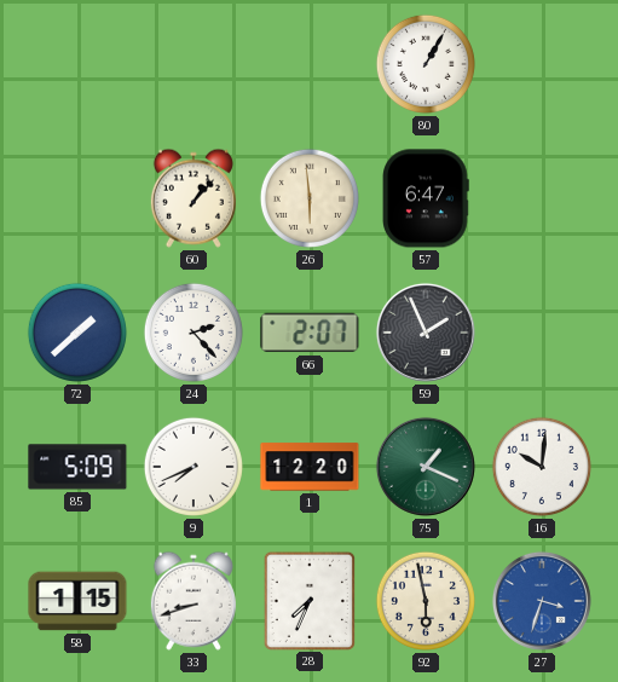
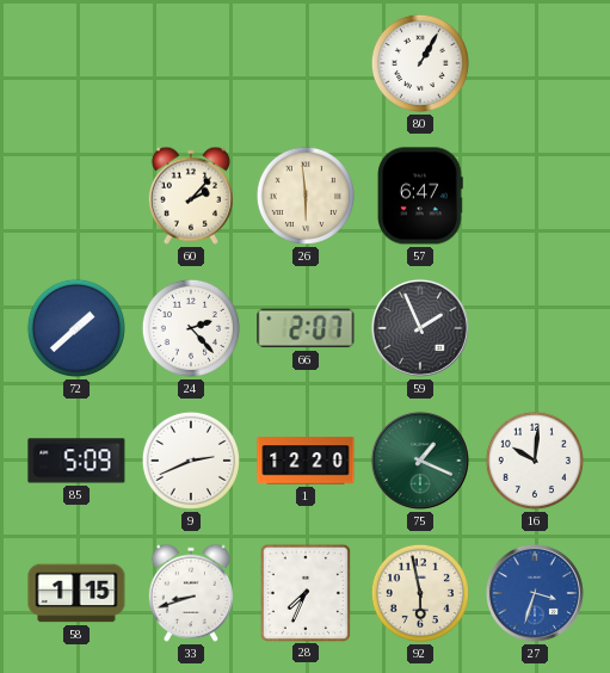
60: 1:07 -> 2:07 (191, 196)
9: 7:41 -> 2:41 (191, 461)
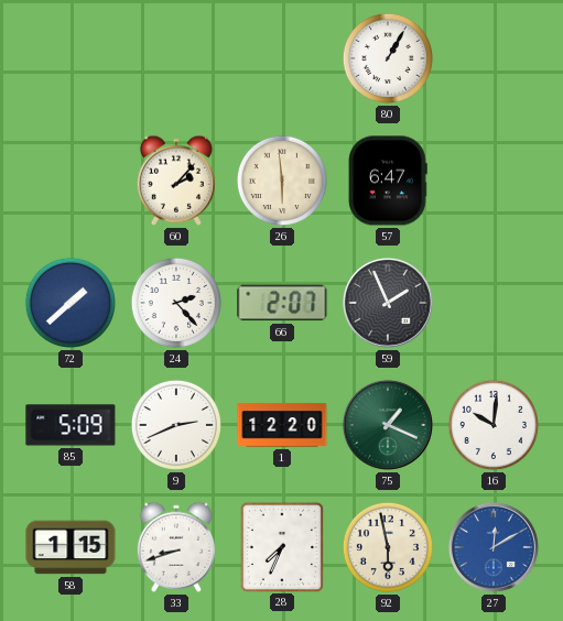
27: 3:33 -> 12:10 (494, 547)
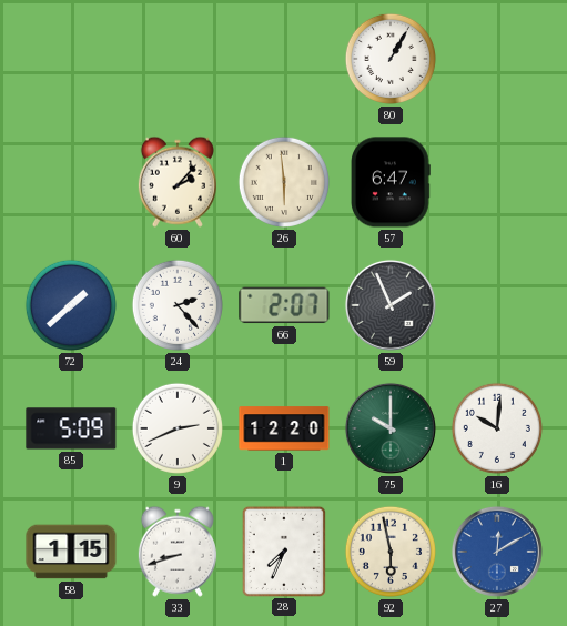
75: 1:19 -> 10:00 (391, 428)
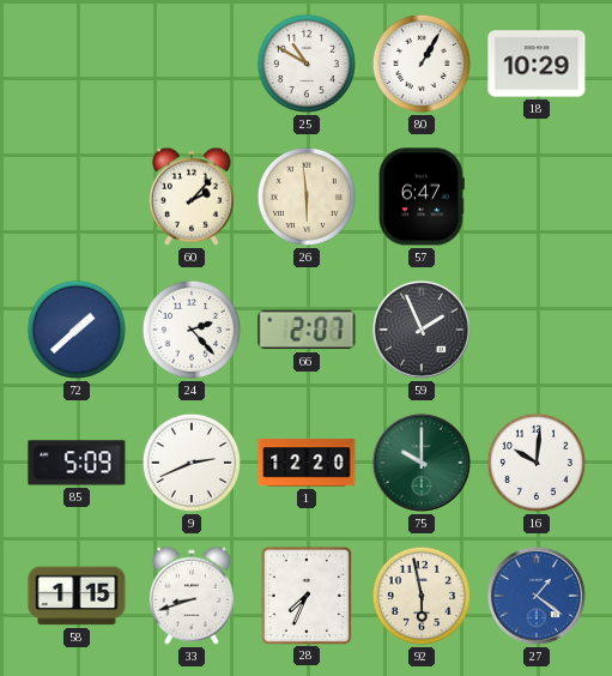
25: none -> 10:50 (307, 64)
18: none -> 10:29 (537, 64)
27: 12:10 -> 1:21 (537, 596)
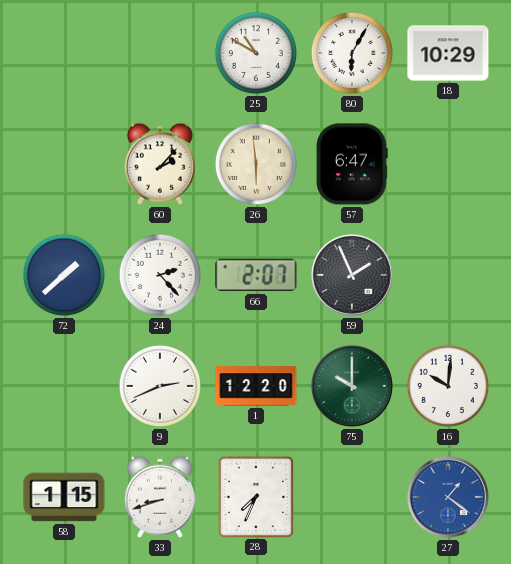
80: 1:05 -> 6:05 (352, 53)
85: 5:09 -> none (77, 463)
92: 5:58 -> none (422, 596)
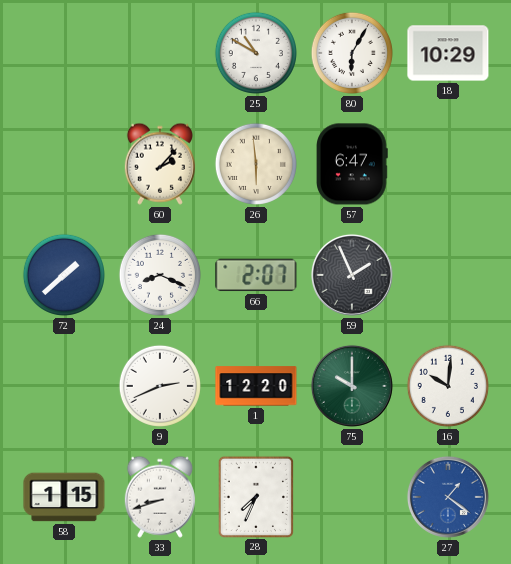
24: 2:23 -> 8:19 (160, 275)
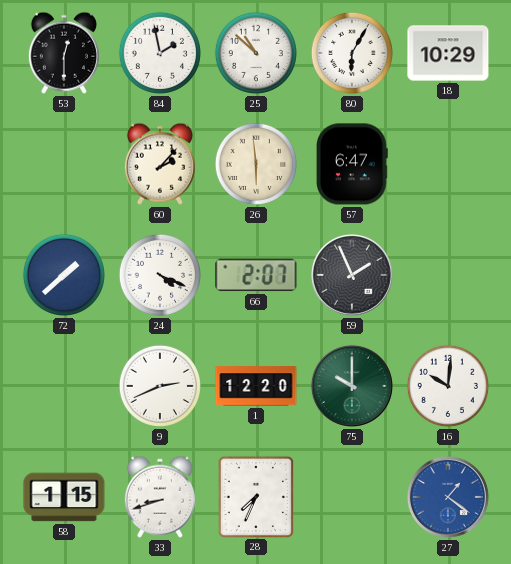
53: none -> 12:30 (64, 53)
84: none -> 1:58 (160, 53)
25: 10:50 -> 10:52 (256, 53)
24: 8:19 -> 4:19 (160, 275)
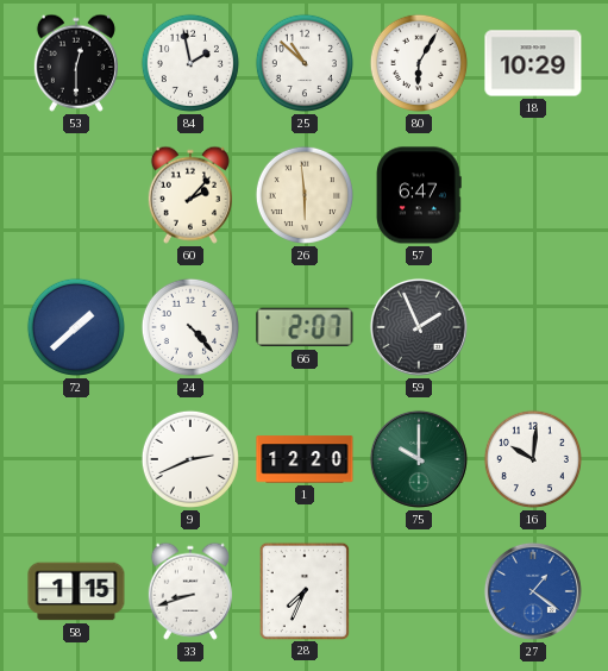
24: 4:19 -> 4:23 (190, 327)
